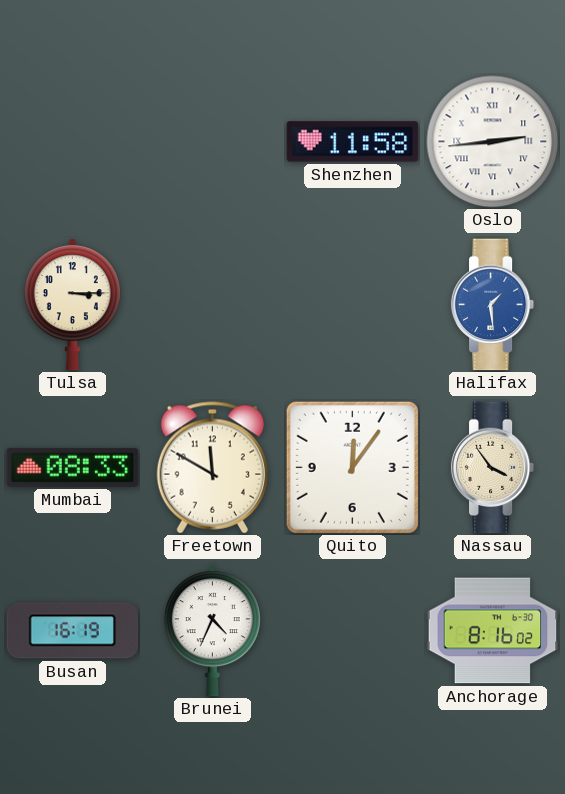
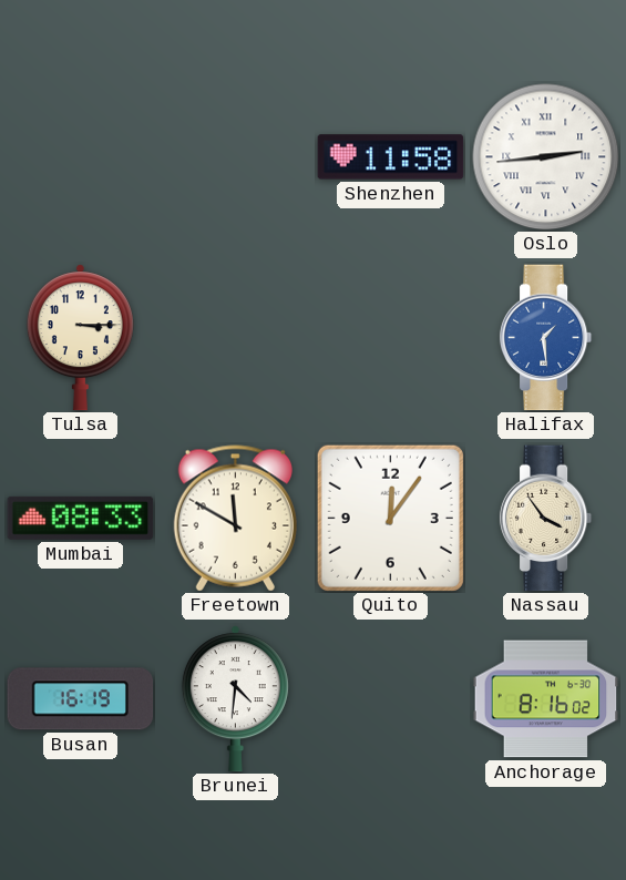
Brunei: 4:34 -> 4:31 (235, 699)
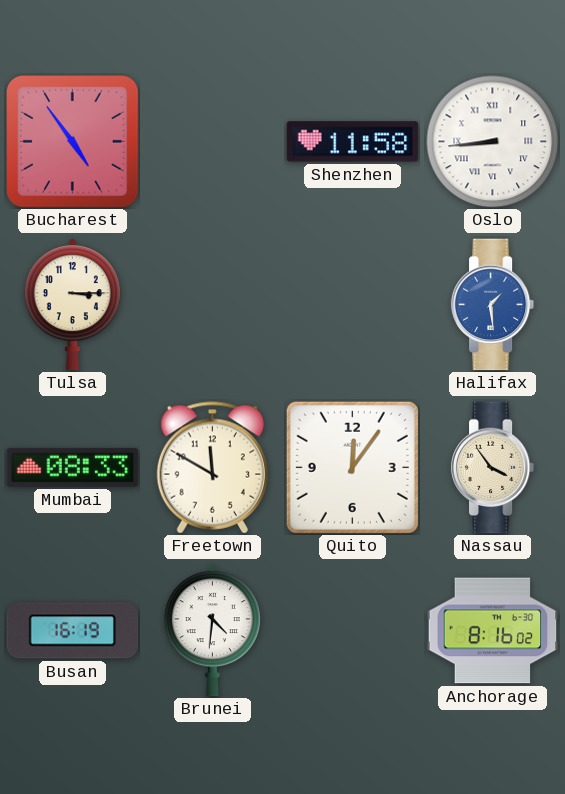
Bucharest: none -> 4:54 (73, 142)
Oslo: 2:44 -> 8:44 (493, 142)
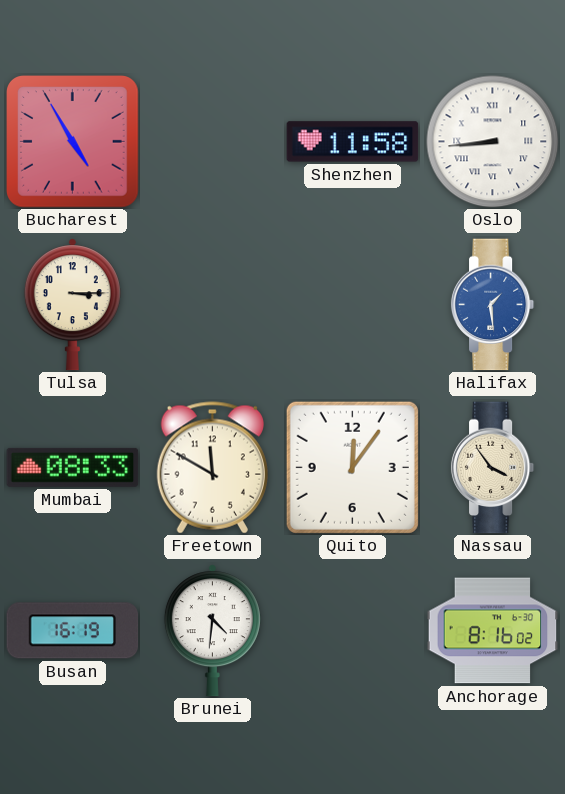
Bucharest: 4:54 -> 4:55 (73, 142)
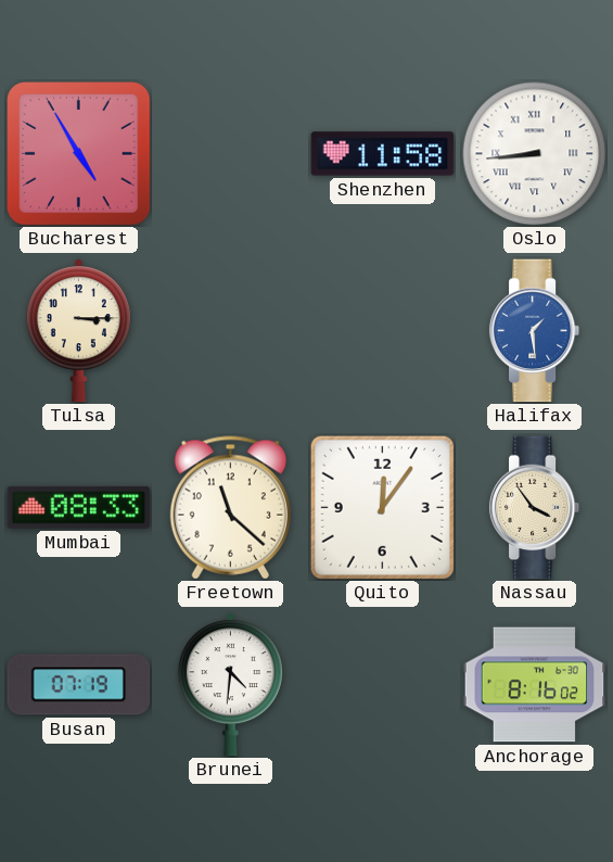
Freetown: 11:50 -> 11:22 (230, 508)
Busan: 16:19 -> 07:19 (79, 685)
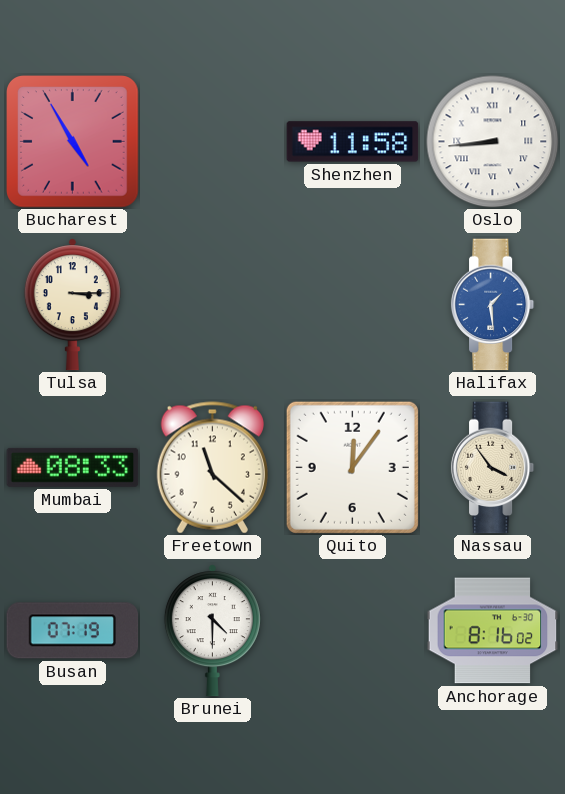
Brunei: 4:31 -> 4:30 (212, 631)
